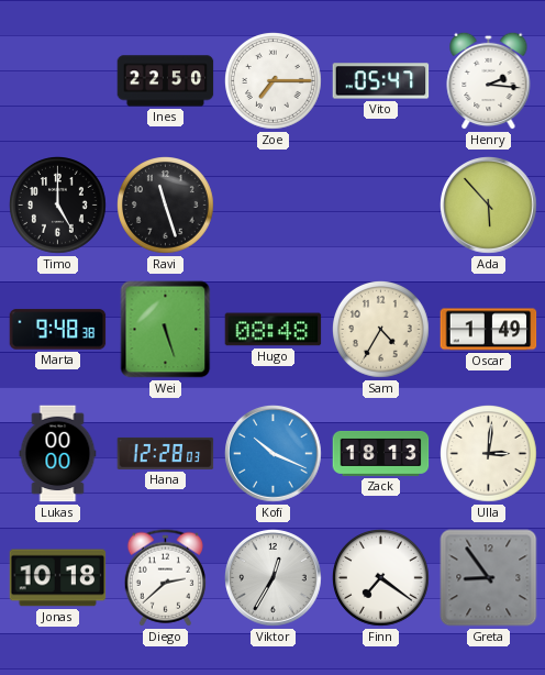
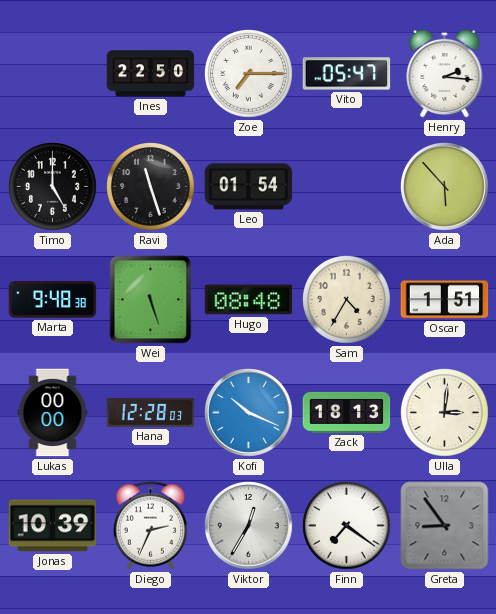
Leo: none -> 01:54 (249, 187)
Oscar: 1:49 -> 1:51 (445, 300)
Jonas: 10:18 -> 10:39 (53, 526)
Diego: 2:38 -> 2:34 (150, 526)
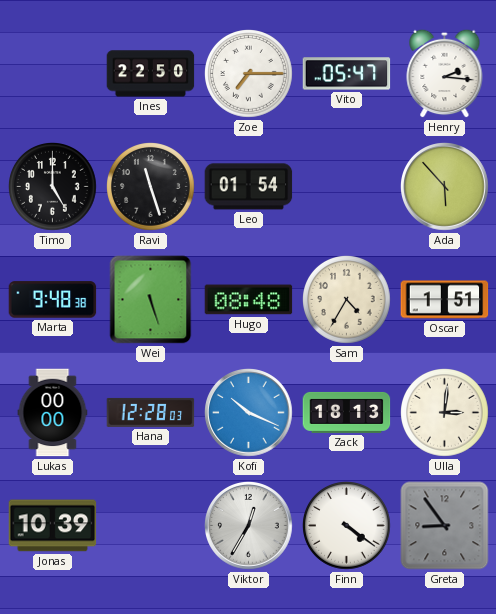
Diego: 2:34 -> none (150, 526)
Finn: 7:21 -> 4:21 (347, 526)
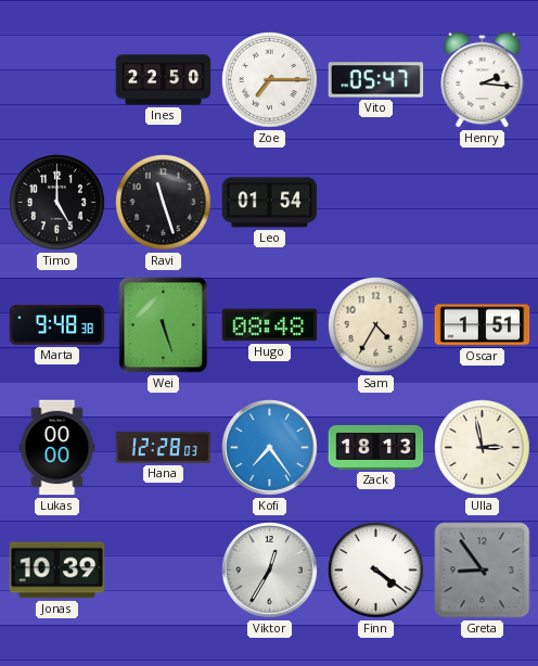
Ada: 5:53 -> none (445, 187)
Kofi: 10:19 -> 7:24 (270, 448)
Ulla: 3:01 -> 2:58 (483, 448)
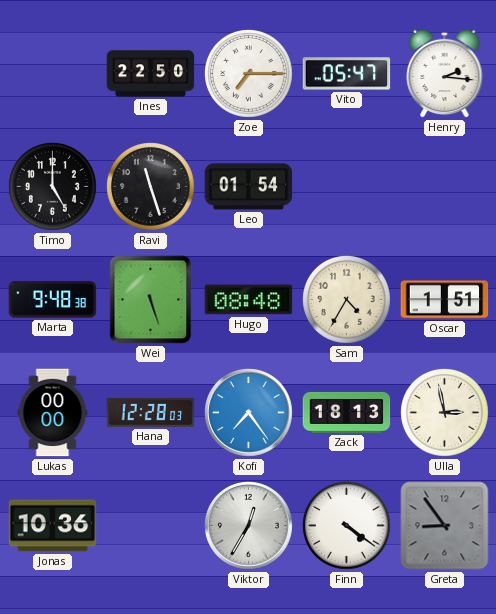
Jonas: 10:39 -> 10:36 (53, 526)
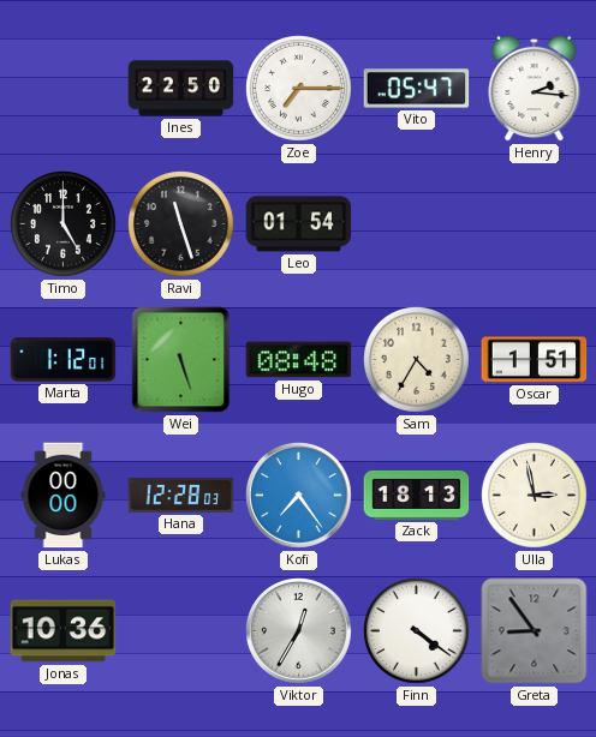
Marta: 9:48 -> 1:12 (64, 360)
